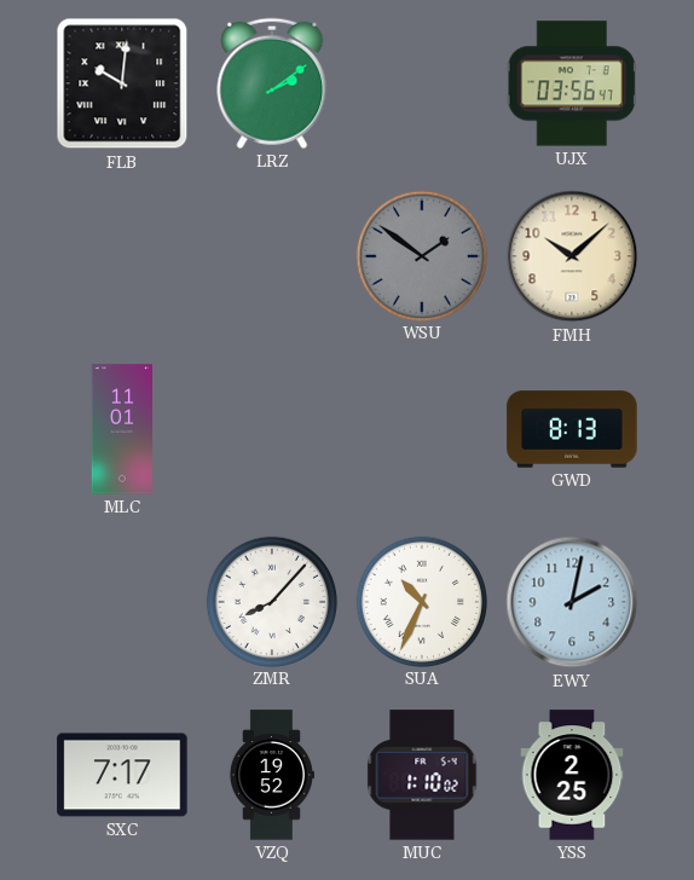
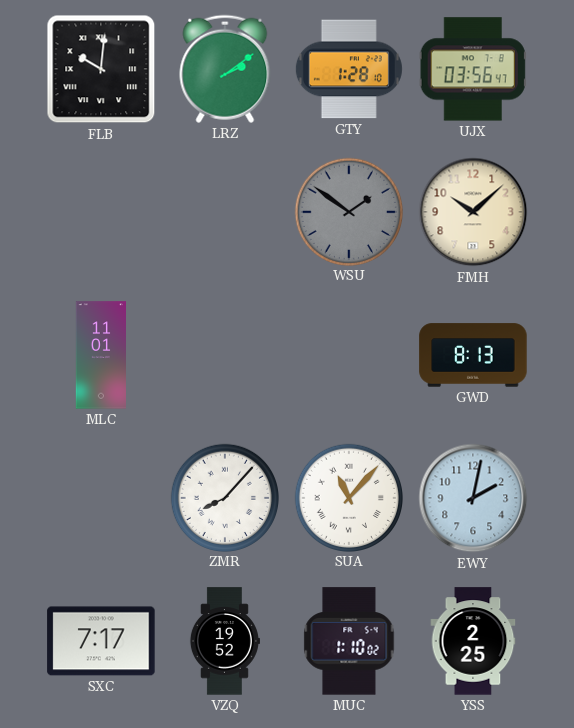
GTY: none -> 1:28 (349, 69)
SUA: 10:34 -> 11:07 (348, 497)
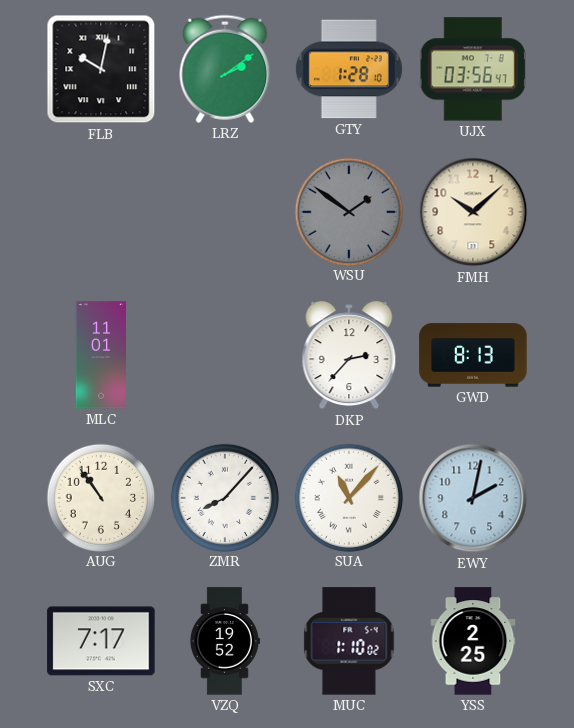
FLB: 10:01 -> 10:02 (101, 69)
DKP: none -> 2:37 (349, 355)
AUG: none -> 10:54 (100, 497)
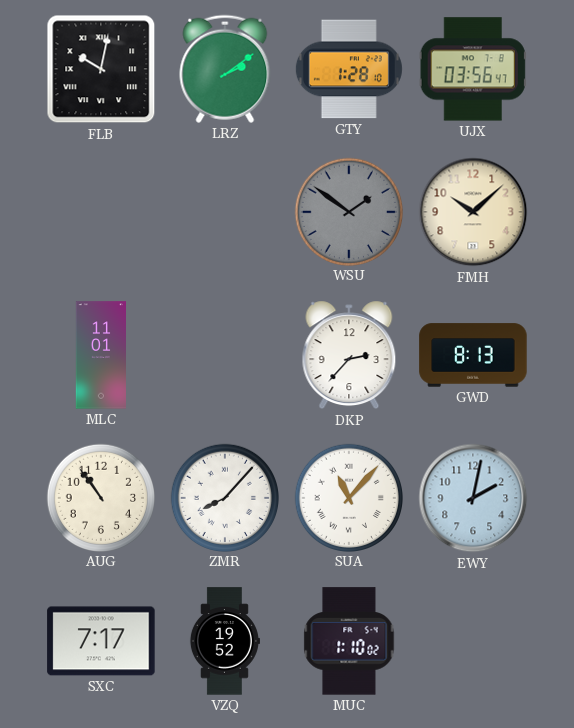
YSS: 2:25 -> none (473, 641)
